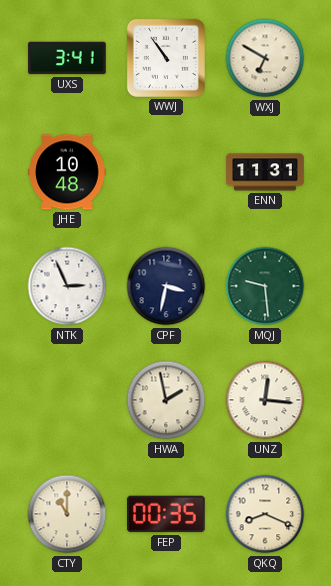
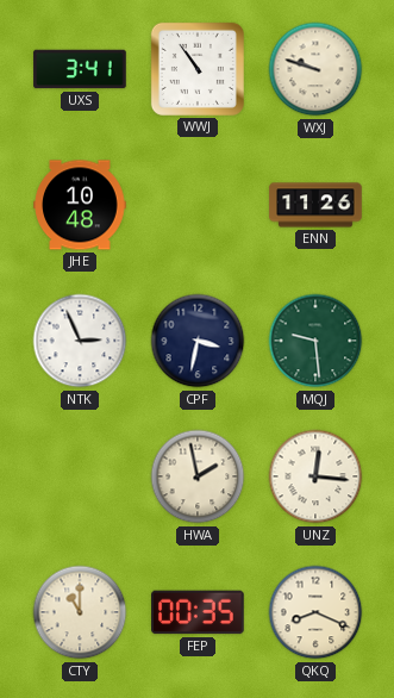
WXJ: 6:50 -> 9:48 (315, 69)
ENN: 11:31 -> 11:26 (315, 205)
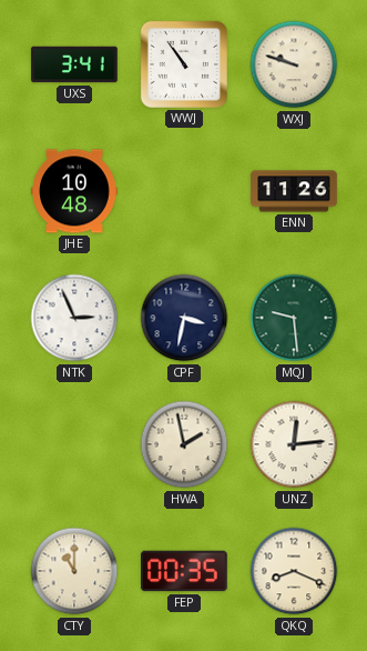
UNZ: 12:16 -> 12:14 (294, 444)
